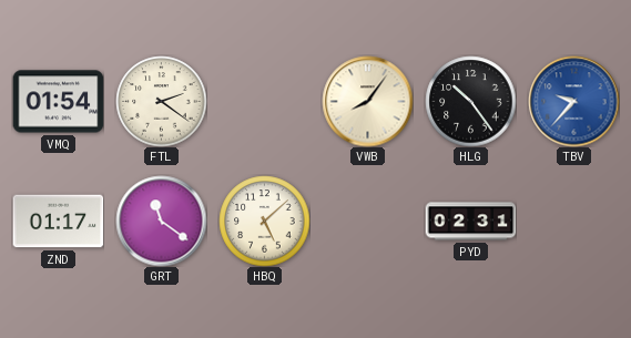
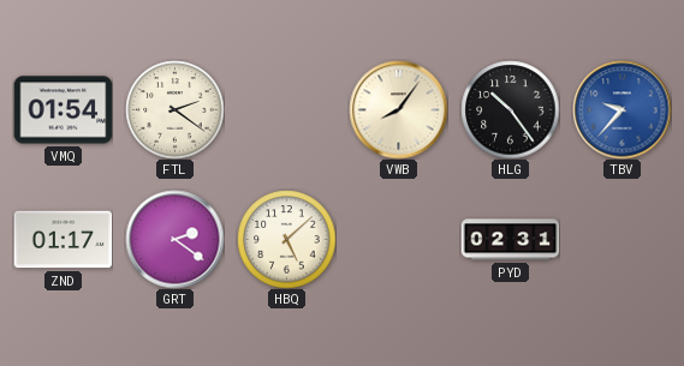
GRT: 11:21 -> 2:21 (174, 239)
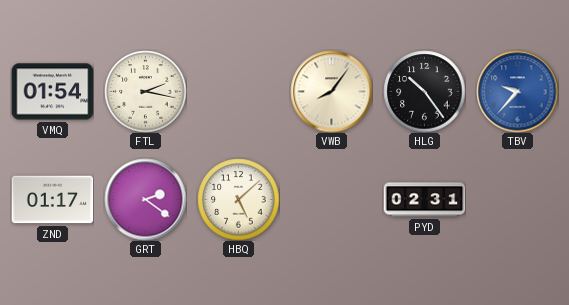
FTL: 2:21 -> 2:17 (145, 91)
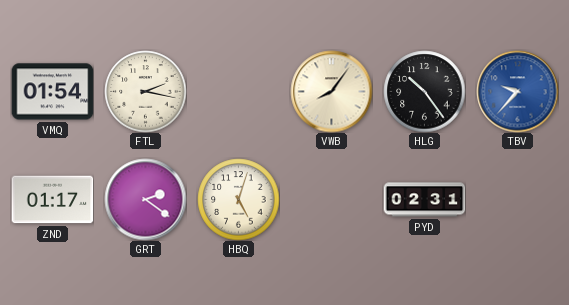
HBQ: 5:08 -> 5:03 (238, 199)
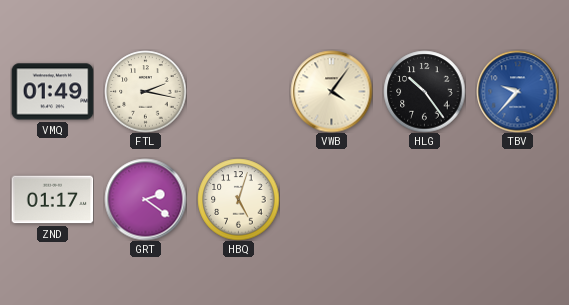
VMQ: 01:54 -> 01:49 (52, 92)
VWB: 8:06 -> 4:06 (331, 91)
PYD: 02:31 -> none (424, 200)
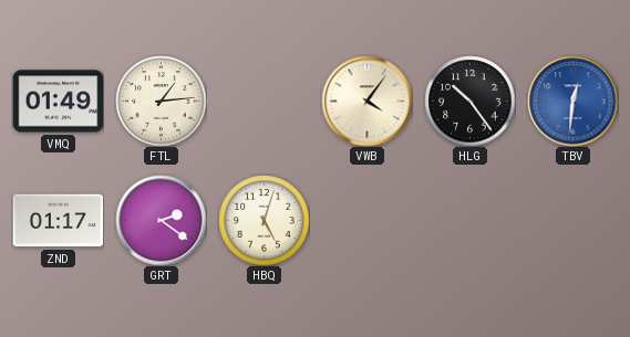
FTL: 2:17 -> 1:14 (161, 101)
TBV: 9:37 -> 12:31 (572, 101)
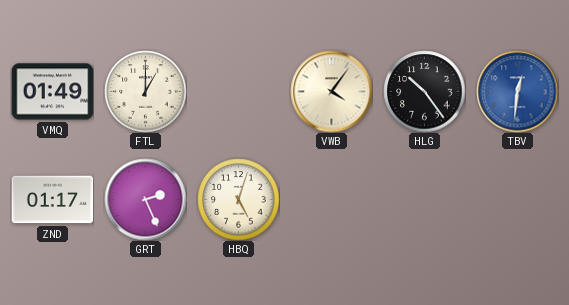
FTL: 1:14 -> 1:00 (145, 91)
GRT: 2:21 -> 2:26 (145, 199)
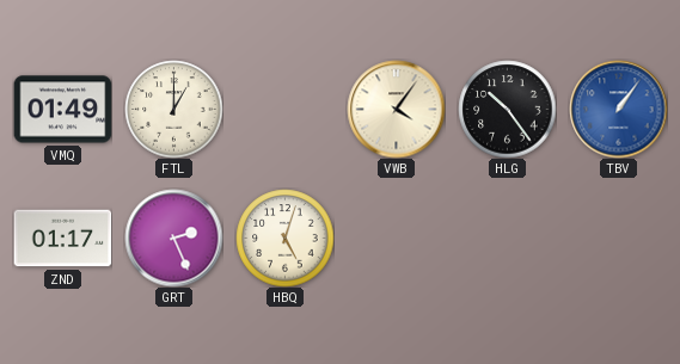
TBV: 12:31 -> 1:06 (618, 109)
